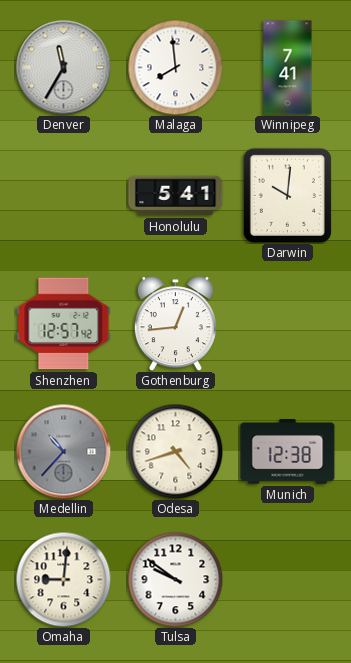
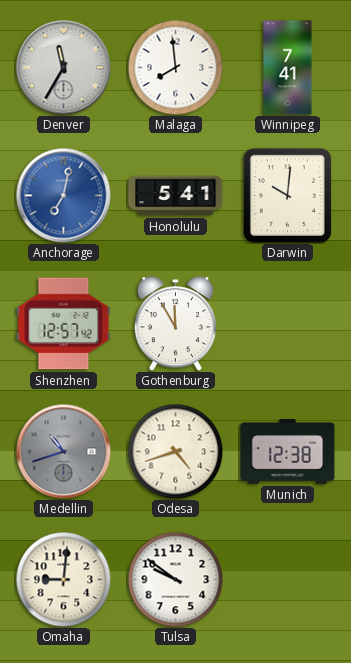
Anchorage: none -> 7:02 (63, 195)
Gothenburg: 12:44 -> 11:55 (175, 324)
Medellin: 10:37 -> 10:42 (63, 451)
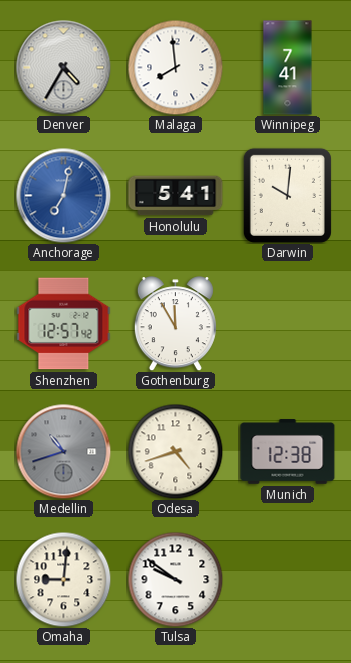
Denver: 11:35 -> 4:35 (63, 67)
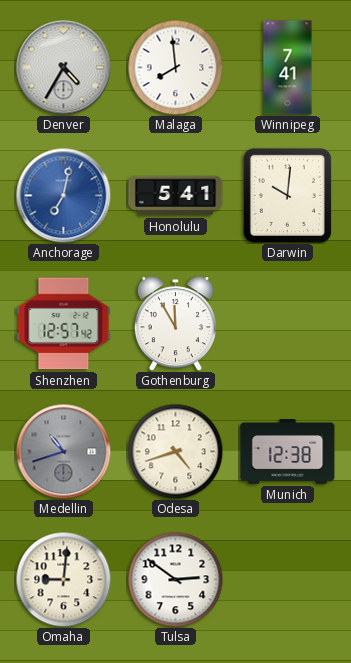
Tulsa: 9:51 -> 2:51 (175, 579)
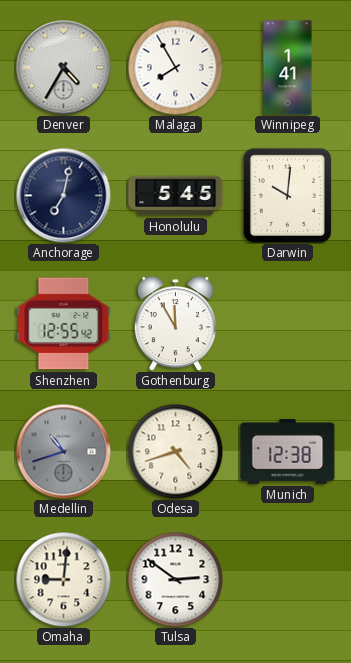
Malaga: 7:59 -> 7:55 (175, 67)
Winnipeg: 7:41 -> 1:41 (288, 68)
Anchorage dial: blue -> navy (63, 195)
Honolulu: 5:41 -> 5:45 (176, 196)
Shenzhen: 12:57 -> 12:55 (64, 324)
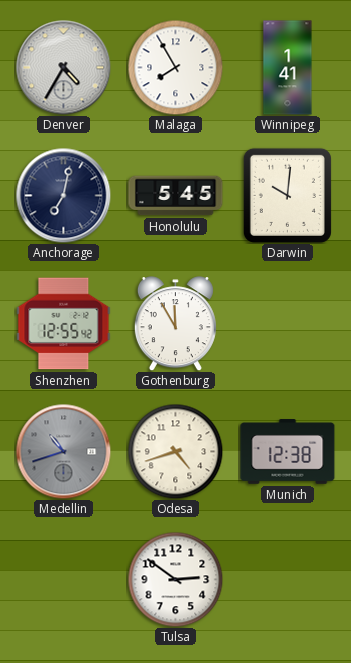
Omaha: 9:01 -> none (63, 579)
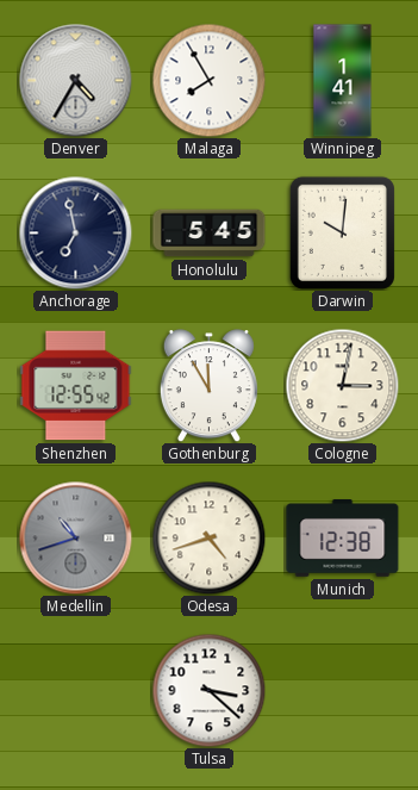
Anchorage: 7:02 -> 6:58 (75, 232)
Cologne: none -> 3:02 (342, 385)
Tulsa: 2:51 -> 3:22 (208, 690)
